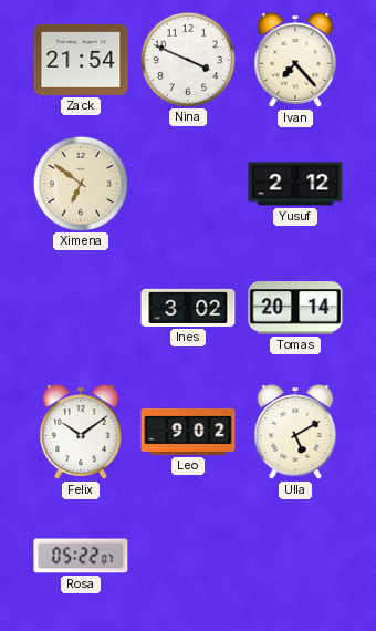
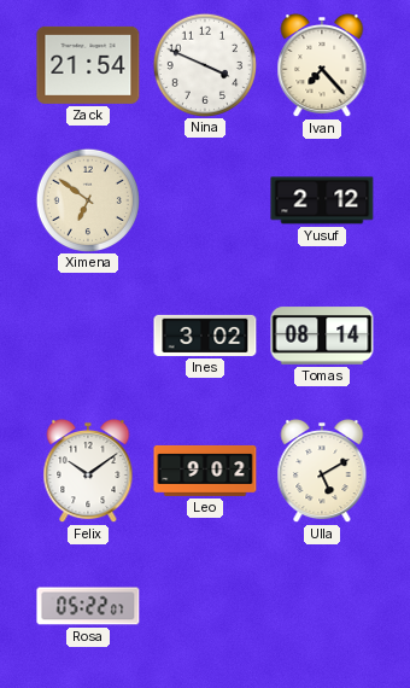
Tomas: 20:14 -> 08:14 (322, 336)
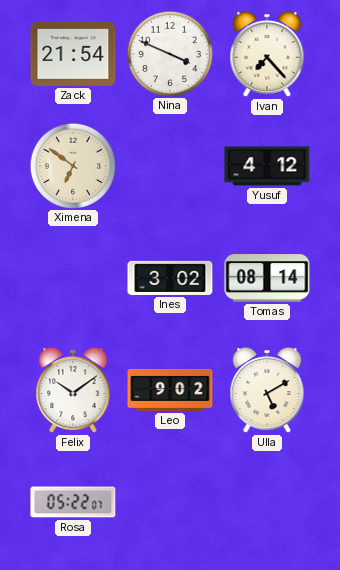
Yusuf: 2:12 -> 4:12 (267, 166)
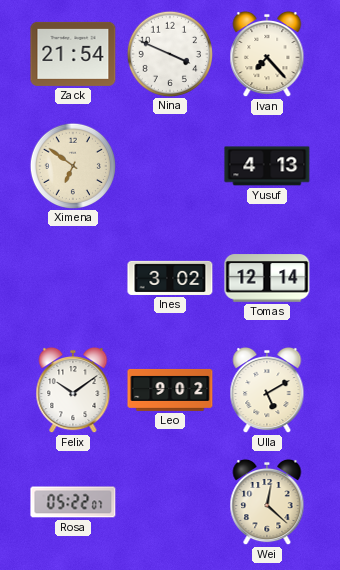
Yusuf: 4:12 -> 4:13 (267, 166)
Tomas: 08:14 -> 12:14 (267, 278)
Wei: none -> 12:22 (267, 502)
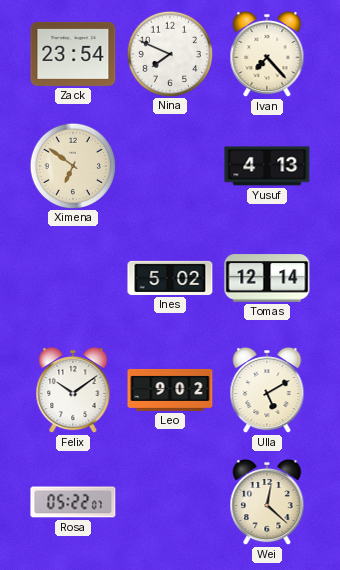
Zack: 21:54 -> 23:54 (73, 54)
Nina: 3:49 -> 7:49 (169, 53)
Ines: 3:02 -> 5:02 (170, 278)
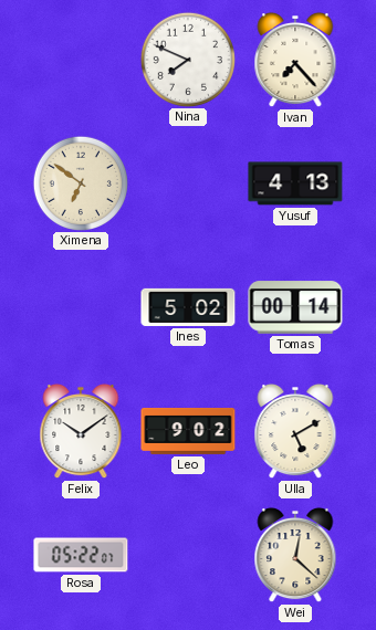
Zack: 23:54 -> none (73, 54)
Tomas: 12:14 -> 00:14 (295, 307)
